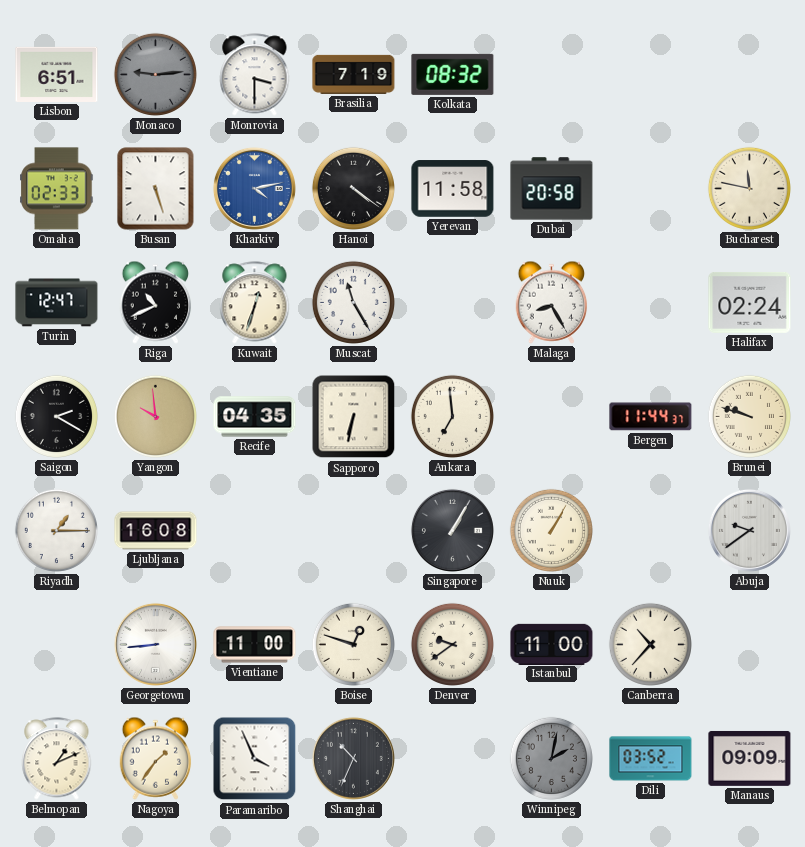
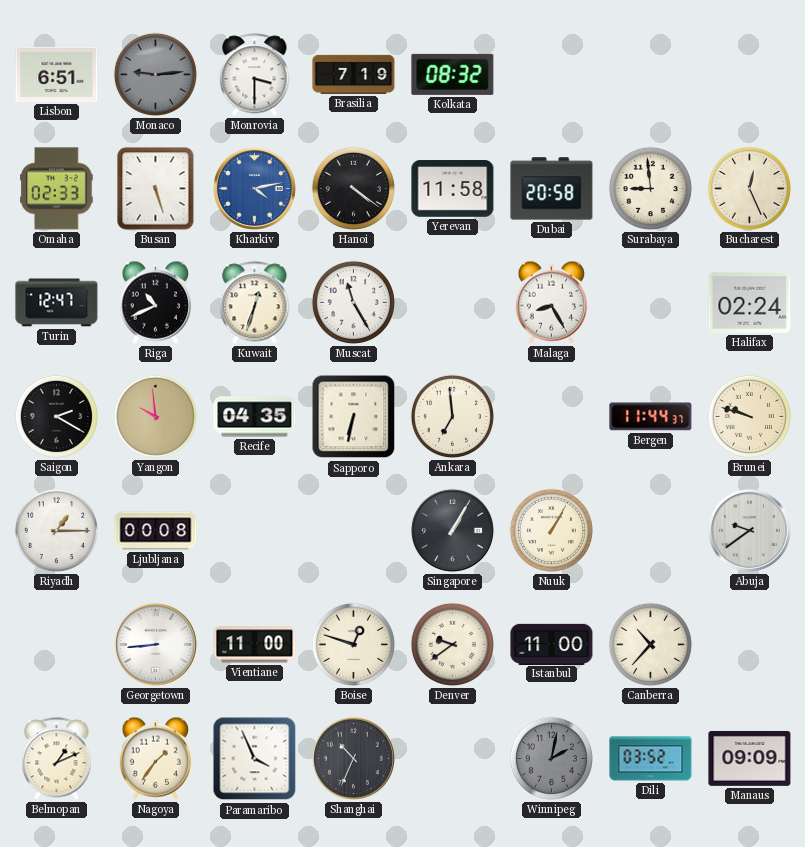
Surabaya: none -> 8:59 (650, 188)
Bucharest: 11:47 -> 12:26 (749, 188)
Ljubljana: 16:08 -> 00:08 (156, 531)
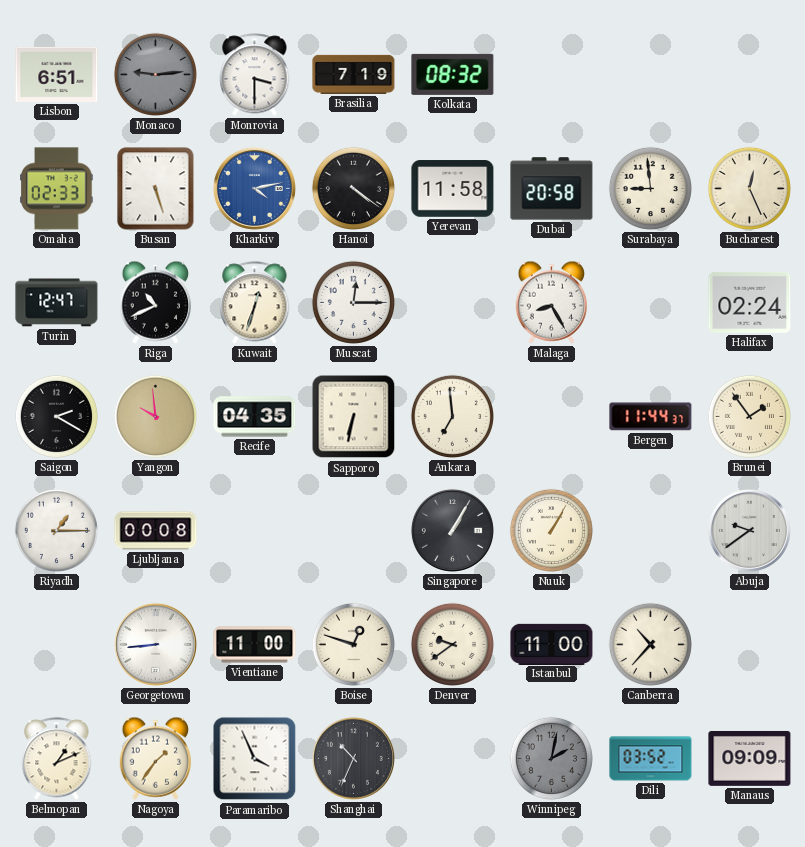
Muscat: 11:25 -> 12:15 (353, 302)
Brunei: 9:48 -> 1:54 (749, 416)
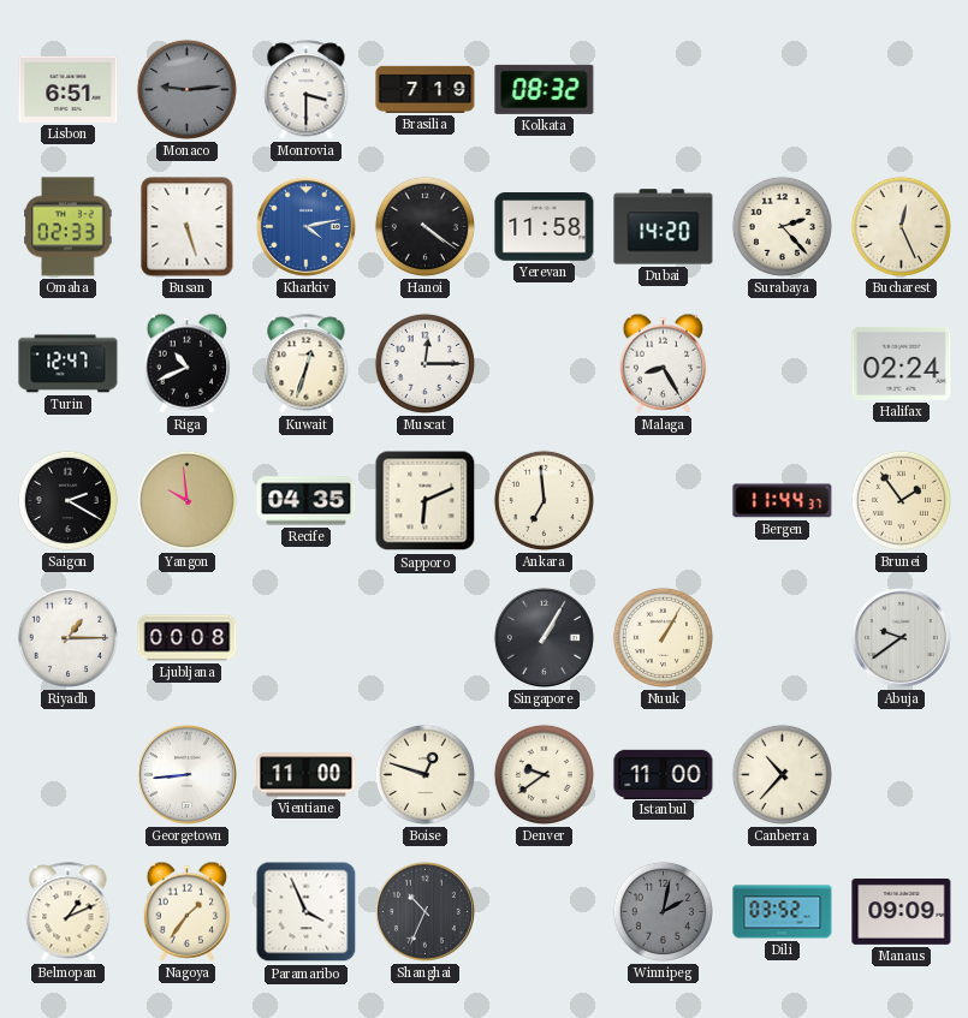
Dubai: 20:58 -> 14:20 (664, 227)
Surabaya: 8:59 -> 2:23 (782, 226)
Sapporo: 6:32 -> 6:11 (426, 501)
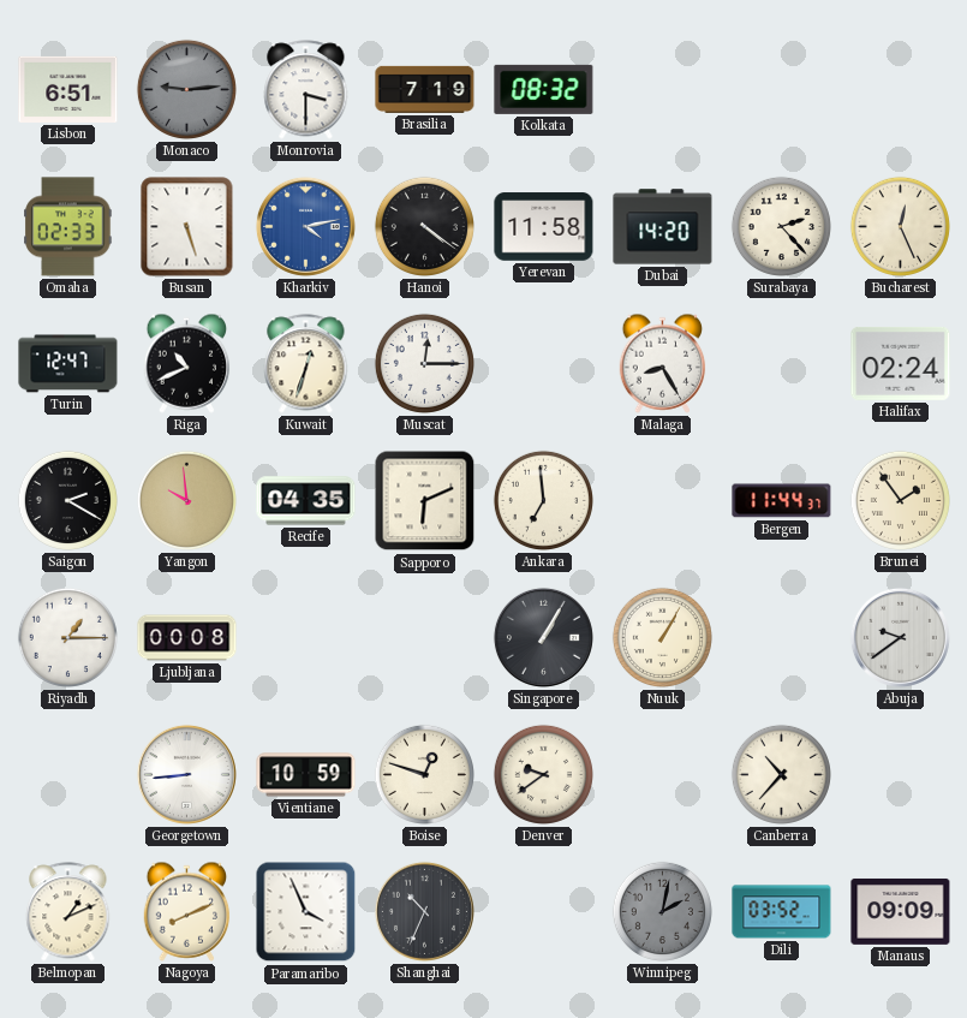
Vientiane: 11:00 -> 10:59 (306, 775)
Istanbul: 11:00 -> none (664, 774)
Nagoya: 1:36 -> 8:11 (187, 911)
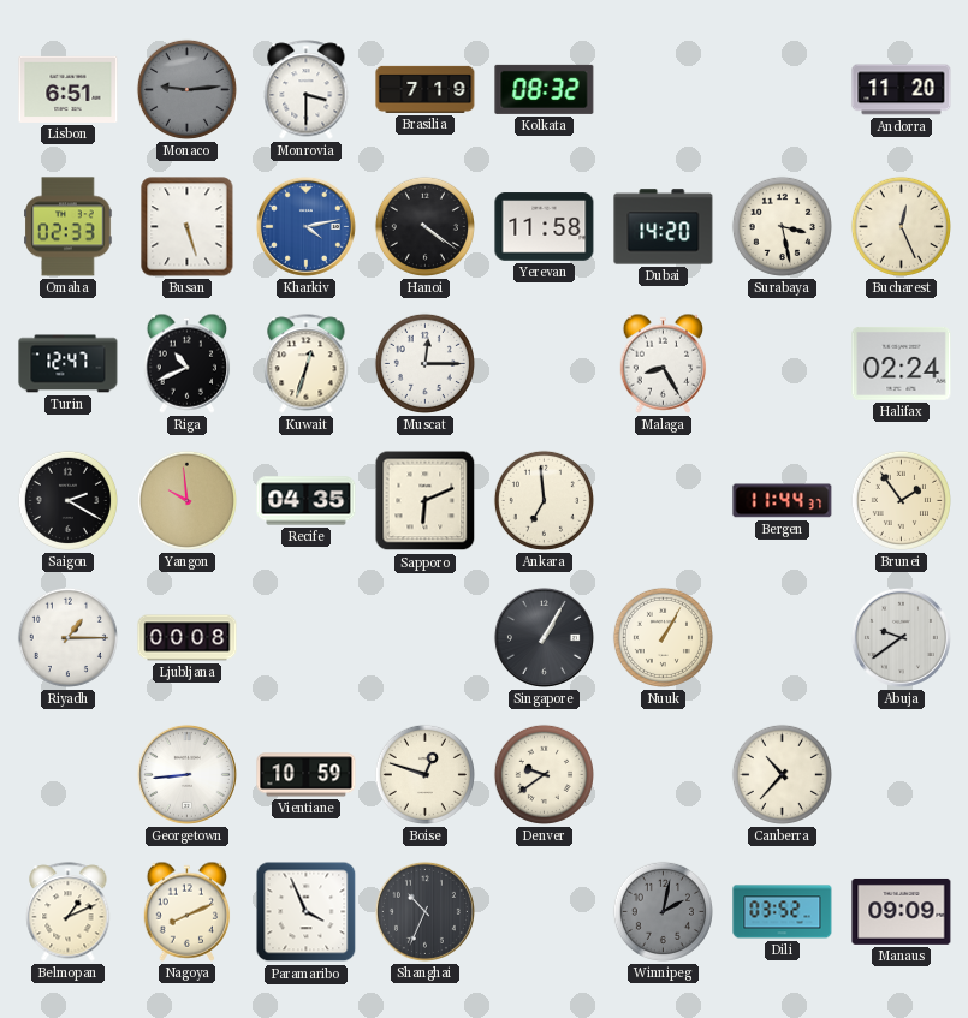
Andorra: none -> 11:20 (902, 90)
Surabaya: 2:23 -> 3:28 (782, 226)
